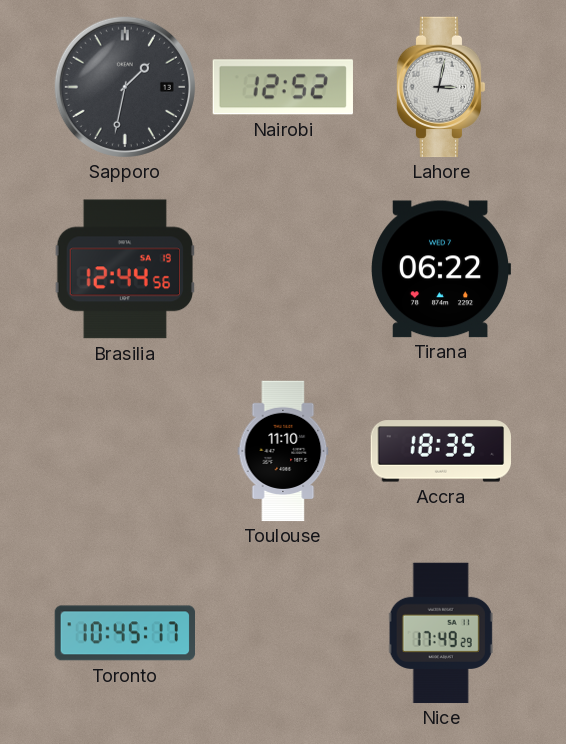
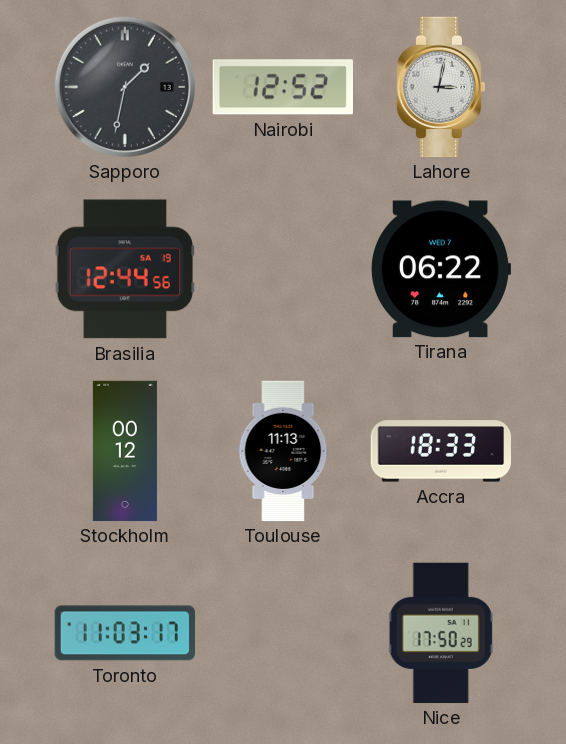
Stockholm: none -> 00:12 (125, 451)
Toulouse: 11:10 -> 11:13 (283, 451)
Accra: 18:35 -> 18:33 (440, 451)
Toronto: 10:45 -> 11:03 (124, 633)
Nice: 17:49 -> 17:50 (441, 633)
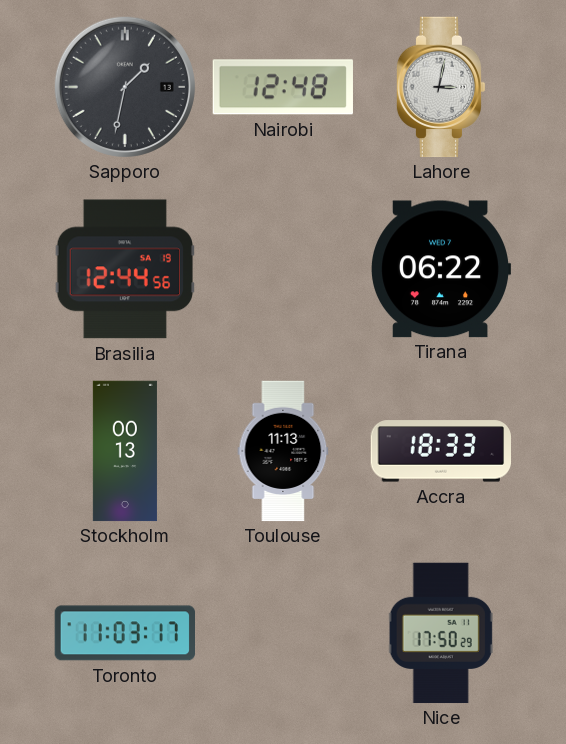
Nairobi: 12:52 -> 12:48 (283, 87)
Stockholm: 00:12 -> 00:13 (125, 451)
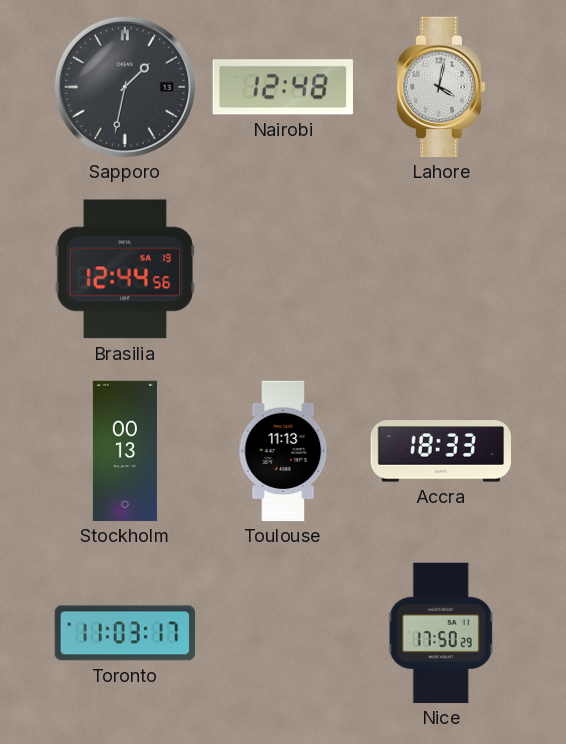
Lahore: 3:02 -> 4:02 (441, 87)
Tirana: 06:22 -> none (441, 269)
